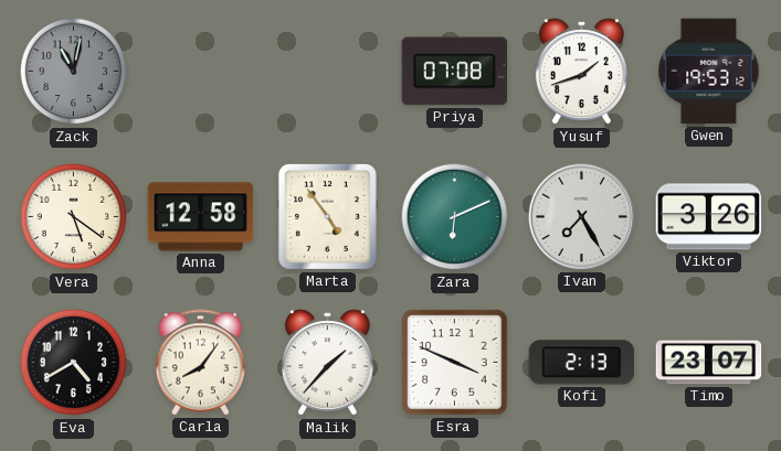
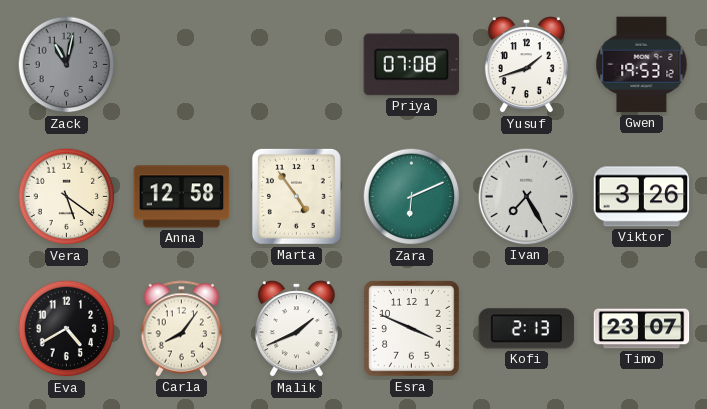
Malik: 1:37 -> 1:41 (296, 329)
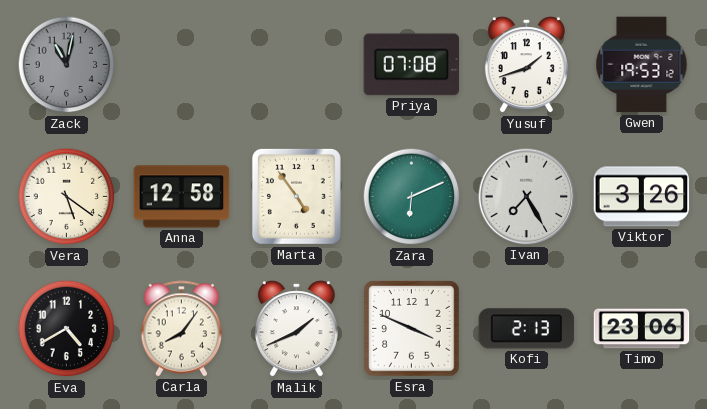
Timo: 23:07 -> 23:06 (642, 329)
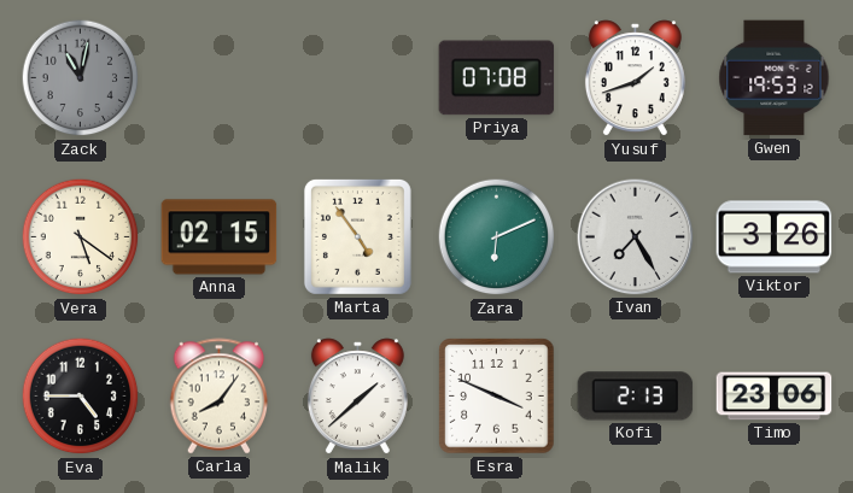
Anna: 12:58 -> 02:15 (220, 237)
Eva: 4:40 -> 4:45 (81, 397)
Malik: 1:41 -> 1:38 (357, 397)
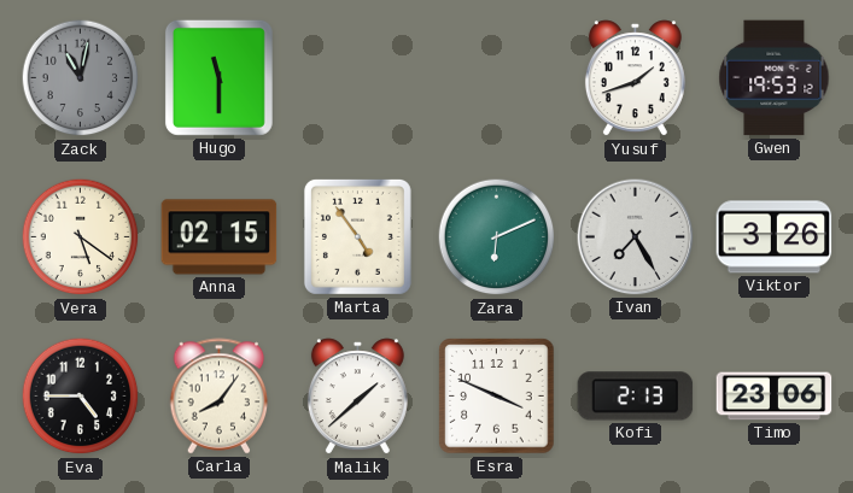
Hugo: none -> 11:30 (218, 77)
Priya: 07:08 -> none (497, 78)
